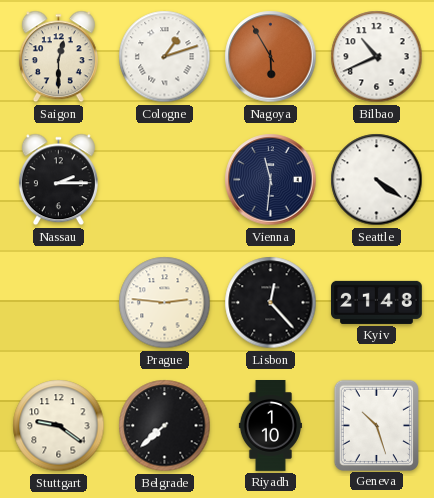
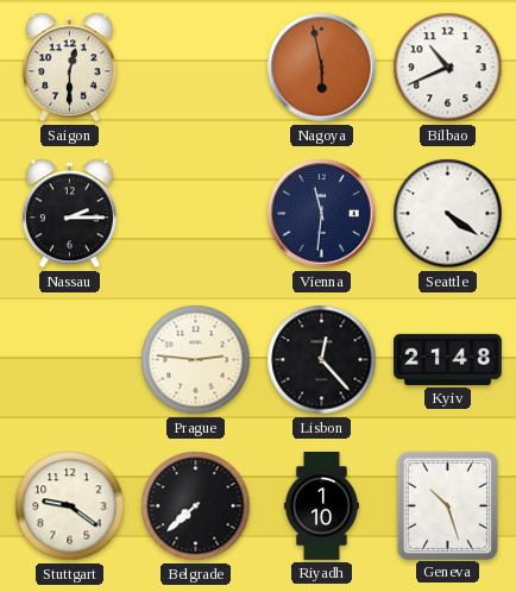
Cologne: 1:12 -> none (165, 57)
Nagoya: 5:55 -> 5:58 (322, 68)
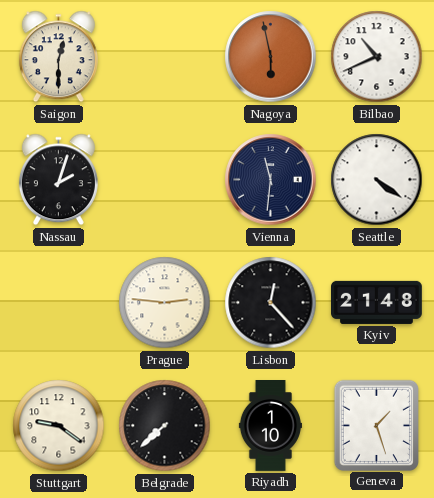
Nassau: 2:15 -> 2:03 (58, 180)
Geneva: 10:27 -> 1:27 (376, 425)
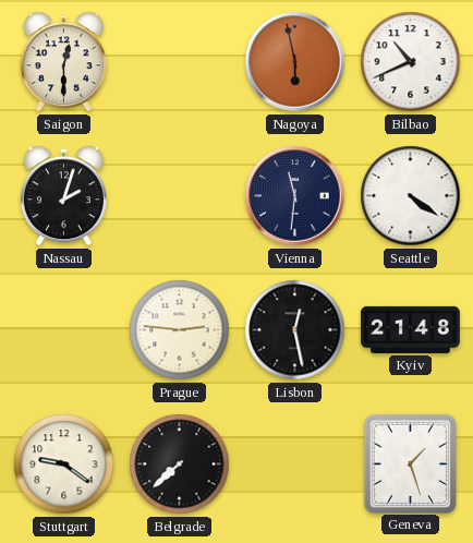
Lisbon: 12:23 -> 12:28 (295, 330)
Riyadh: 1:10 -> none (270, 426)
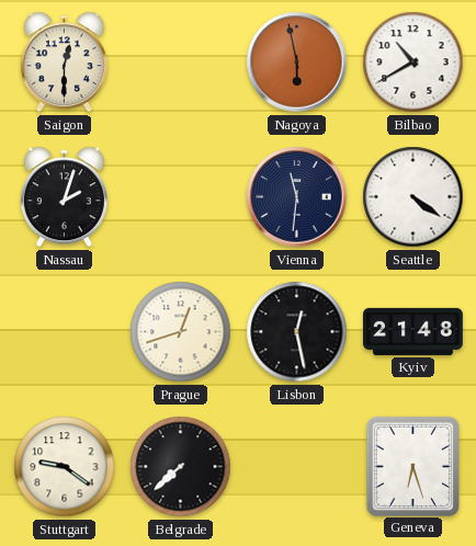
Bilbao: 10:41 -> 10:40 (413, 62)
Prague: 2:46 -> 12:42 (181, 332)
Geneva: 1:27 -> 6:27 (412, 466)
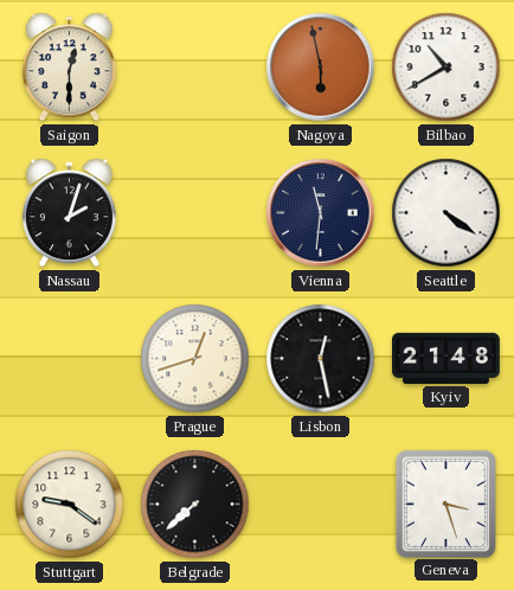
Geneva: 6:27 -> 3:27 (445, 504)
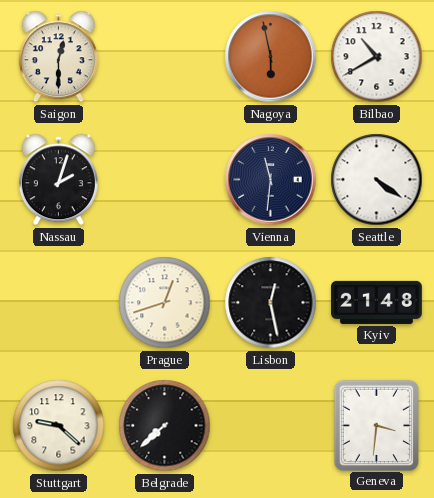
Stuttgart: 9:21 -> 9:22 (59, 426)
Geneva: 3:27 -> 3:31 (376, 425)
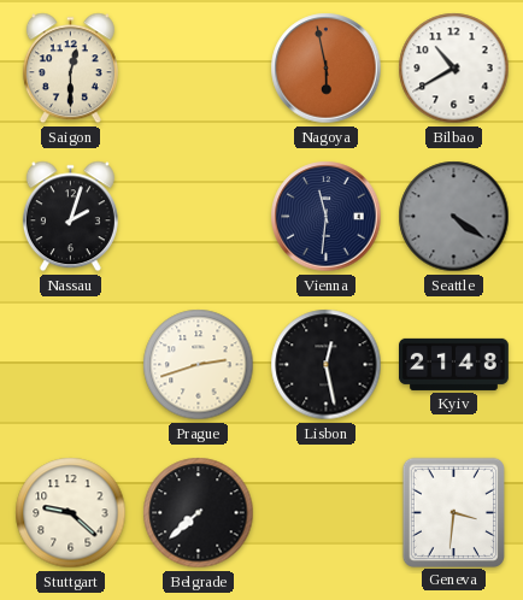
Seattle dial: white -> grey (454, 217)
Prague: 12:42 -> 2:42 (199, 365)
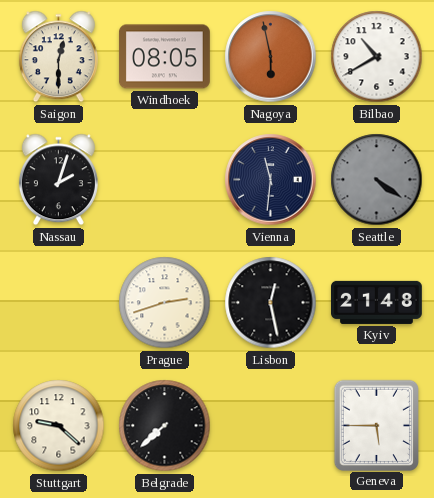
Windhoek: none -> 08:05 (165, 57)
Geneva: 3:31 -> 5:45 (376, 425)
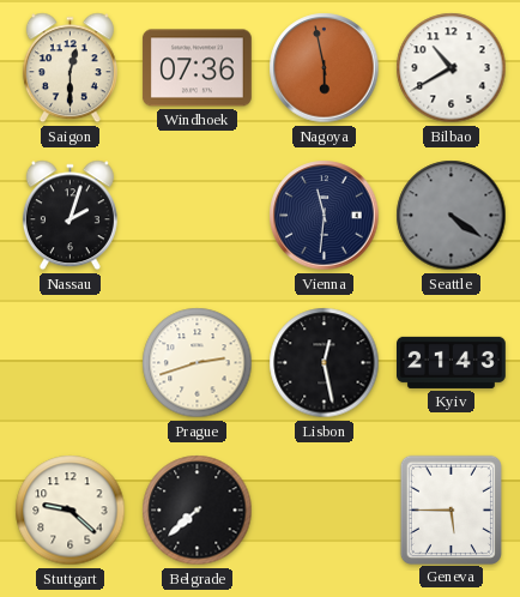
Windhoek: 08:05 -> 07:36 (198, 68)
Kyiv: 21:48 -> 21:43 (452, 362)
